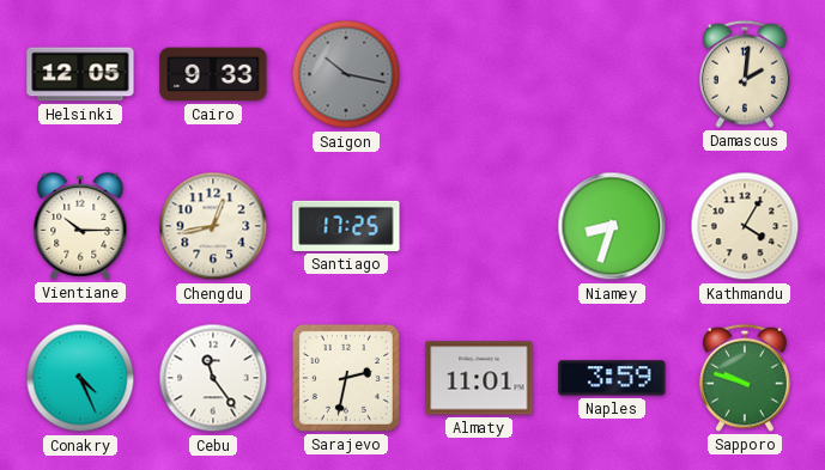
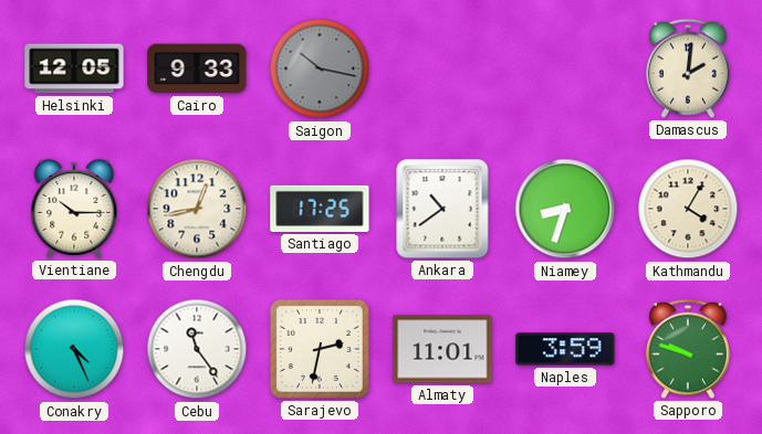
Ankara: none -> 10:39 (442, 209)
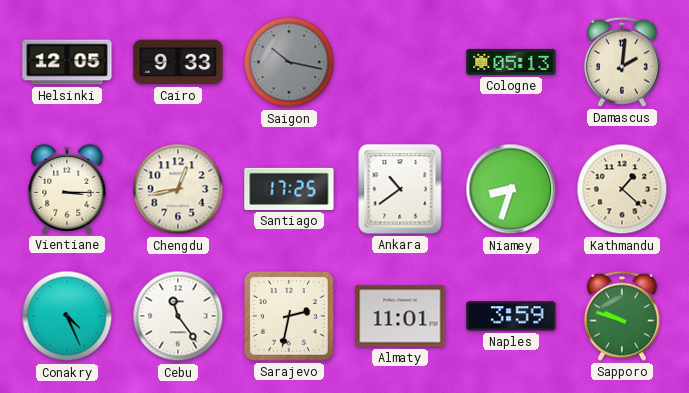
Cologne: none -> 05:13 (511, 62)
Vientiane: 10:15 -> 3:15 (67, 189)
Kathmandu: 4:05 -> 1:22 (622, 189)
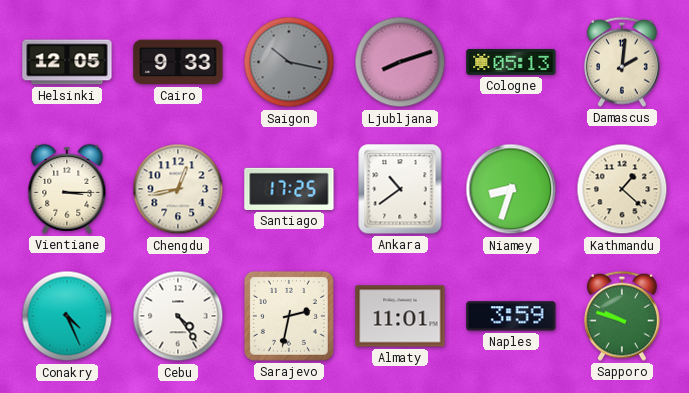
Ljubljana: none -> 8:12 (400, 62)
Cebu: 11:24 -> 4:24 (178, 316)
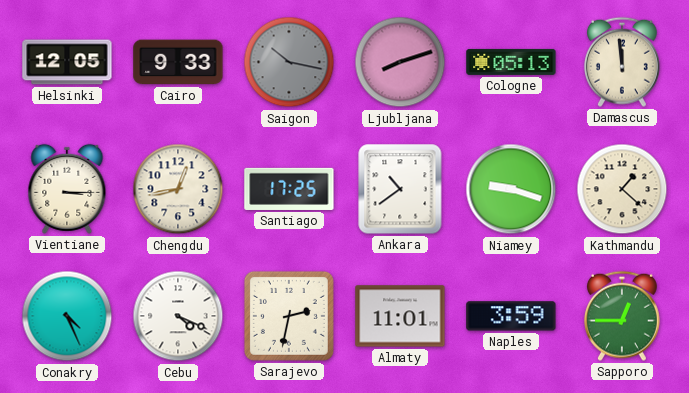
Damascus: 2:01 -> 11:59 (622, 62)
Niamey: 8:33 -> 9:18 (511, 189)
Cebu: 4:24 -> 4:19 (178, 316)
Sapporo: 9:48 -> 12:45 (622, 316)
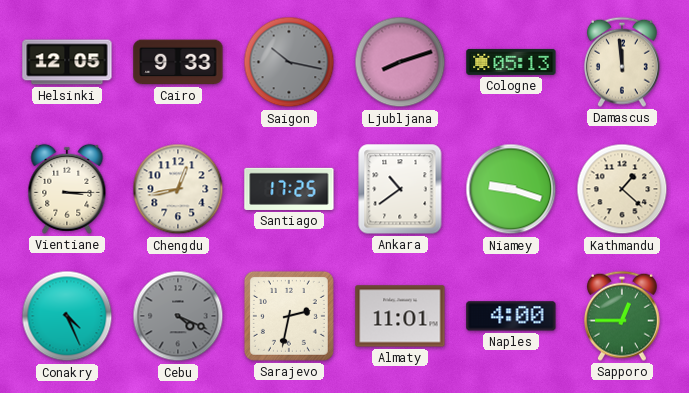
Cebu dial: white -> grey (178, 316)
Naples: 3:59 -> 4:00 (511, 316)
